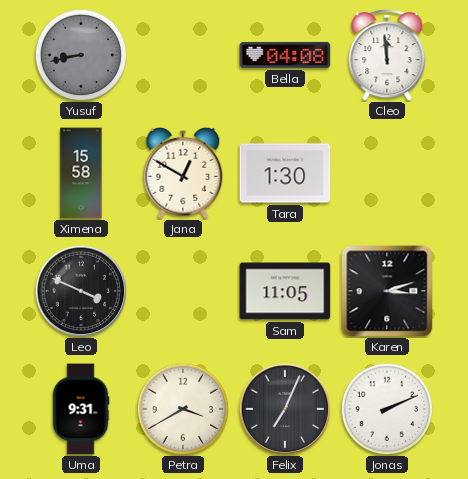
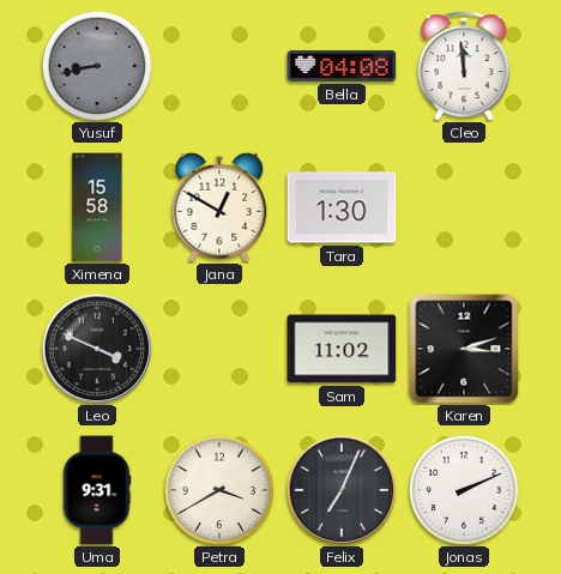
Sam: 11:05 -> 11:02 (342, 349)
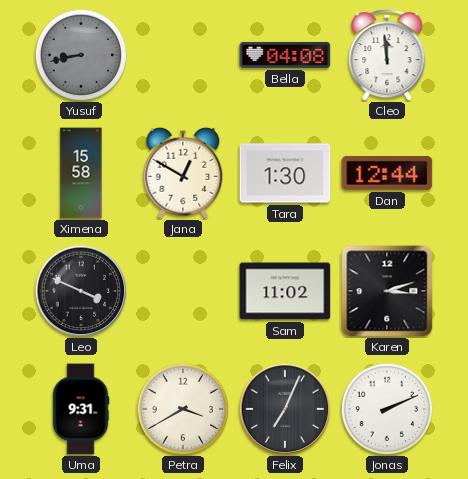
Dan: none -> 12:44 (387, 173)
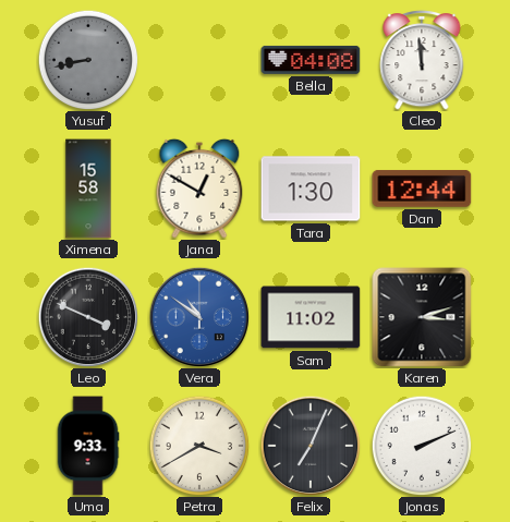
Vera: none -> 10:51 (199, 317)
Uma: 9:31 -> 9:33 (88, 446)
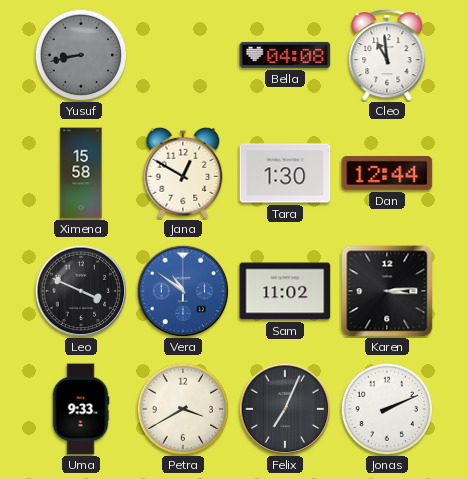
Cleo: 11:59 -> 10:59 (387, 55)
Karen: 3:12 -> 3:14 (387, 291)
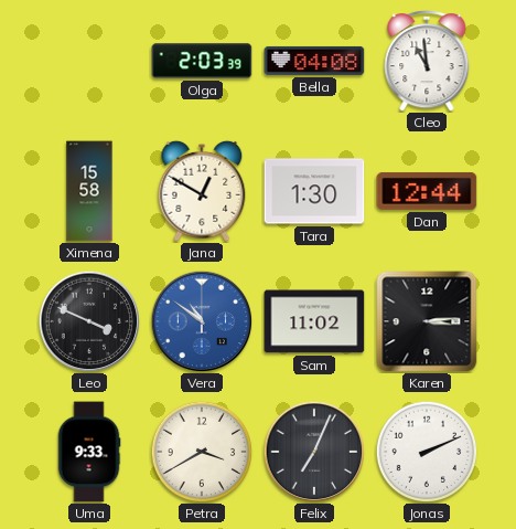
Yusuf: 8:43 -> none (81, 55)
Olga: none -> 2:03 (202, 61)
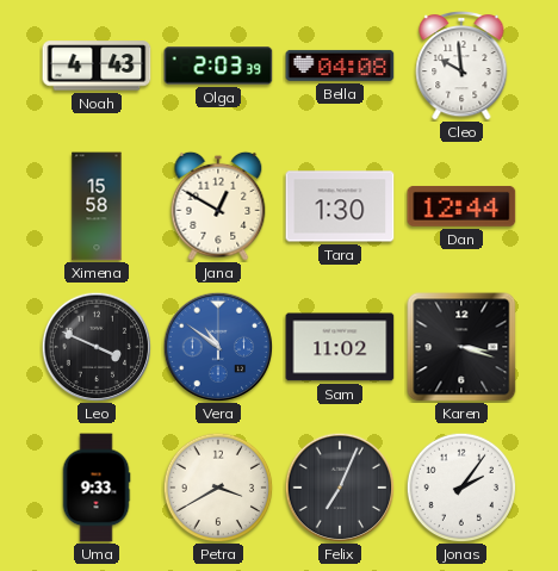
Noah: none -> 4:43 (97, 66)
Cleo: 10:59 -> 9:59 (461, 66)
Karen: 3:14 -> 3:18 (461, 347)
Jonas: 2:11 -> 2:06 (461, 488)
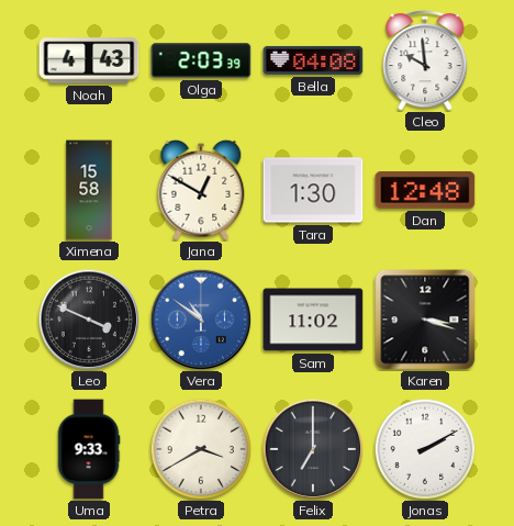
Dan: 12:44 -> 12:48 (425, 190)
Felix: 7:04 -> 7:00 (313, 449)
Jonas: 2:06 -> 2:10 (425, 449)
